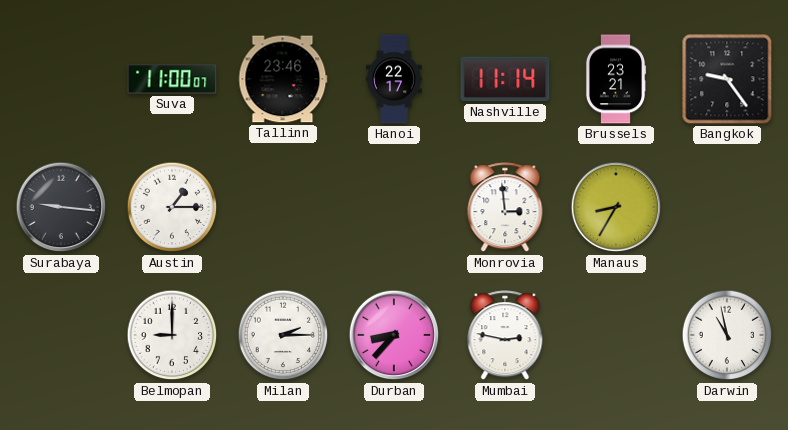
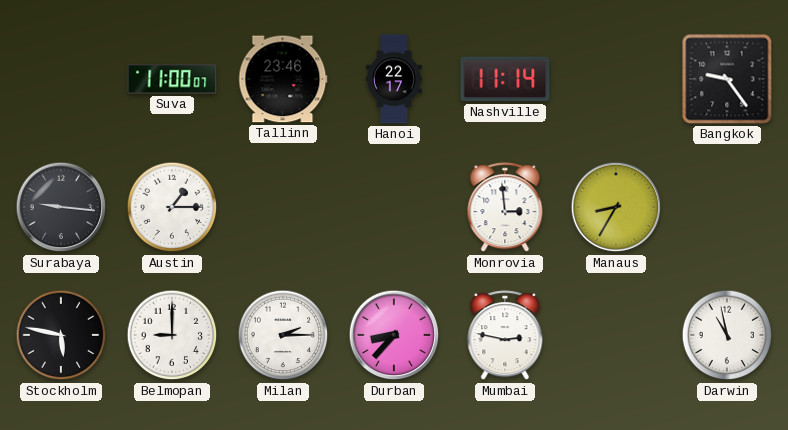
Brussels: 23:21 -> none (616, 79)
Stockholm: none -> 5:47 (61, 335)
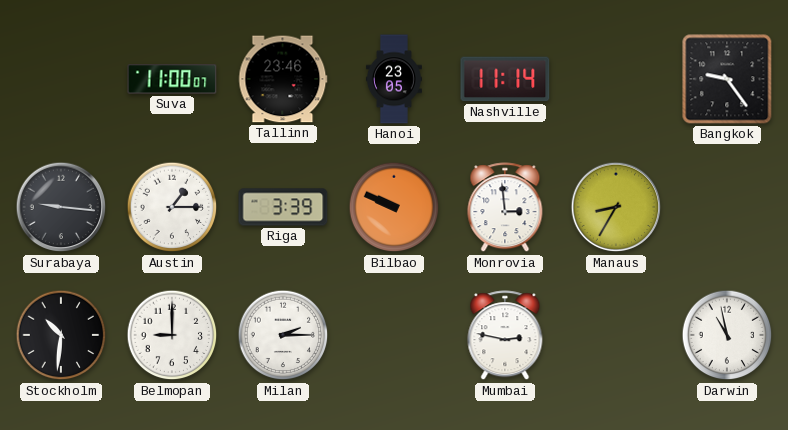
Hanoi: 22:17 -> 23:05 (394, 79)
Riga: none -> 3:39 (283, 207)
Bilbao: none -> 9:49 (394, 207)
Stockholm: 5:47 -> 10:31 (61, 335)
Durban: 8:37 -> none (394, 335)
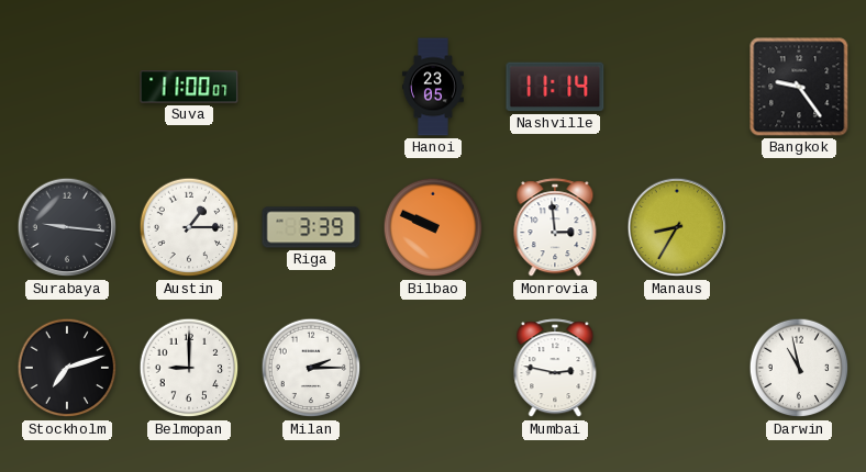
Tallinn: 23:46 -> none (283, 79)
Stockholm: 10:31 -> 7:12 (67, 368)
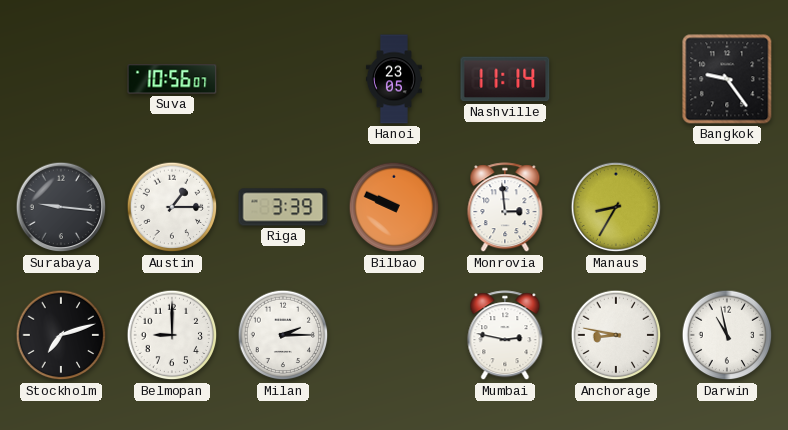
Suva: 11:00 -> 10:56 (172, 79)
Anchorage: none -> 8:47 (616, 335)
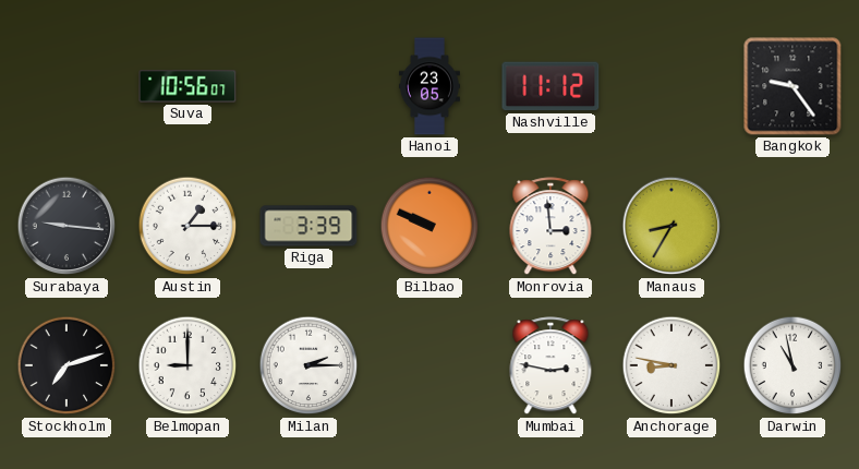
Nashville: 11:14 -> 11:12 (551, 86)
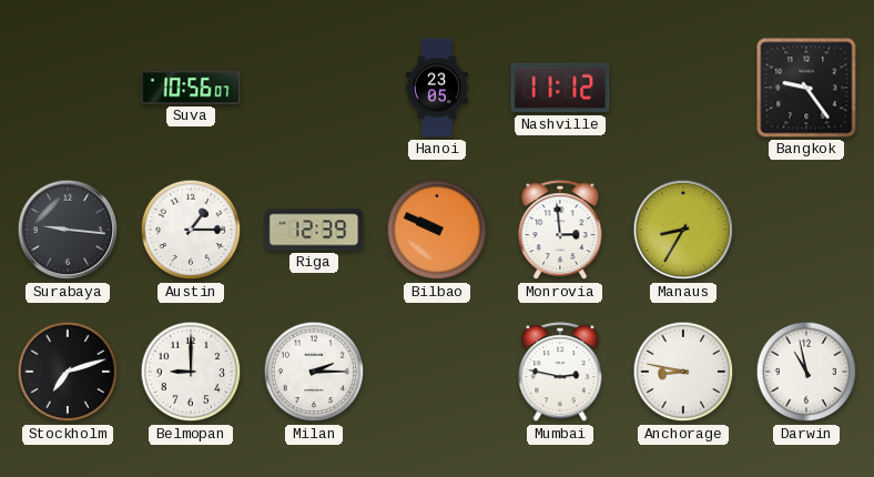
Riga: 3:39 -> 12:39 (314, 230)
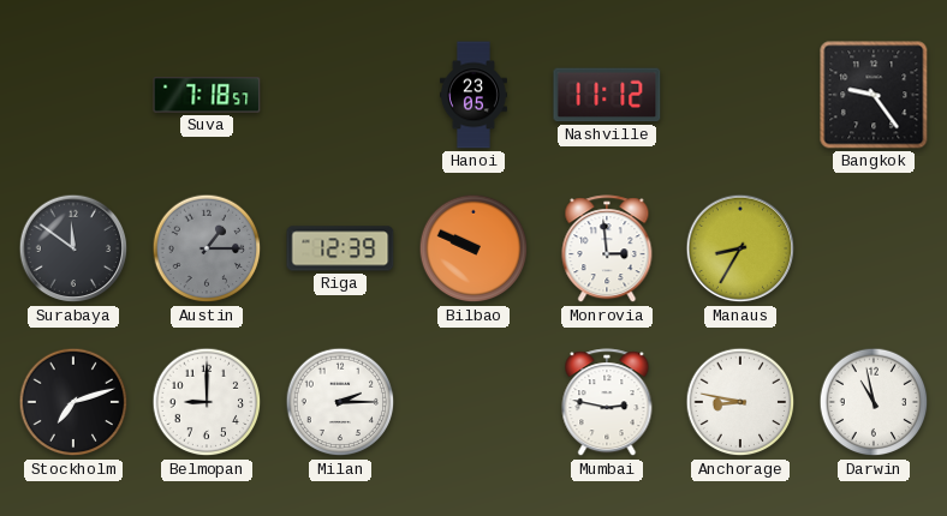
Suva: 10:56 -> 7:18 (207, 95)
Surabaya: 9:16 -> 11:51 (73, 248)
Austin dial: white -> grey (207, 248)
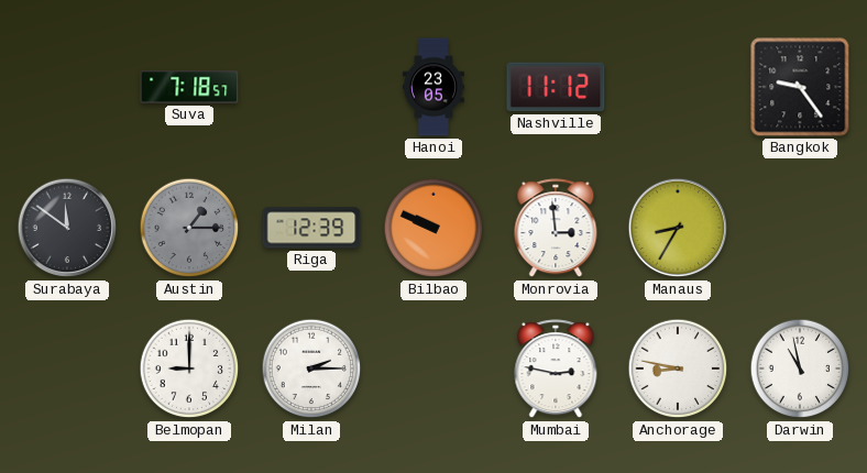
Stockholm: 7:12 -> none (73, 402)
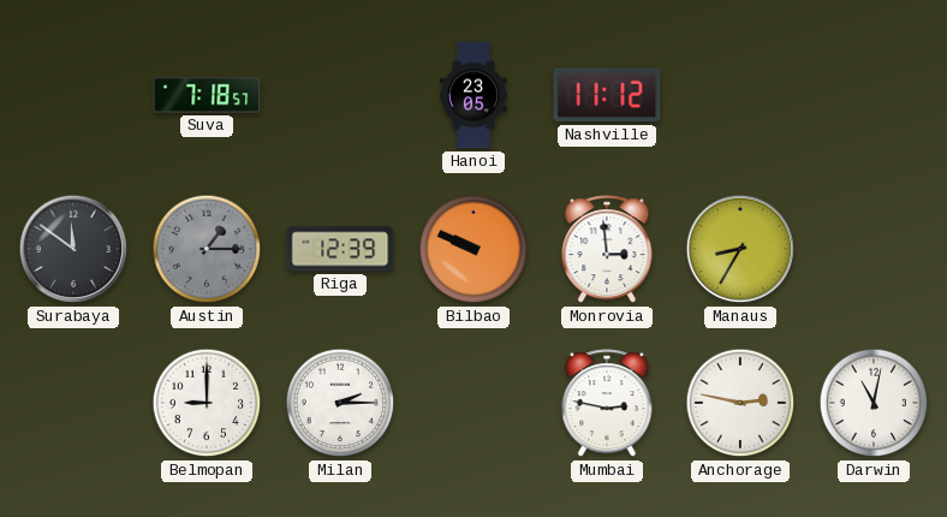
Bangkok: 9:24 -> none (800, 87)
Anchorage: 8:47 -> 2:47 (740, 403)
Darwin: 10:58 -> 11:02 (874, 403)
